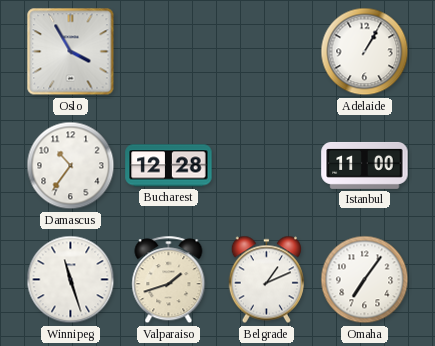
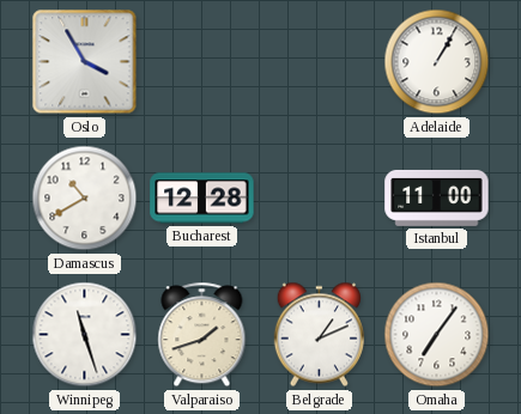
Damascus: 10:36 -> 10:40 (85, 199)
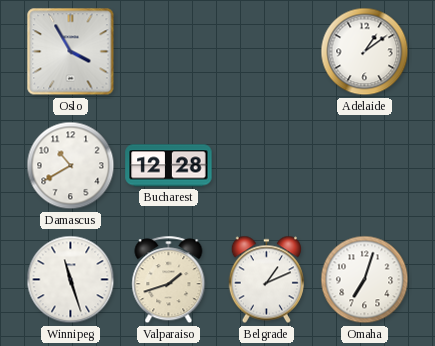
Adelaide: 1:05 -> 1:09 (365, 52)
Istanbul: 11:00 -> none (437, 197)
Omaha: 7:06 -> 7:03 (365, 280)
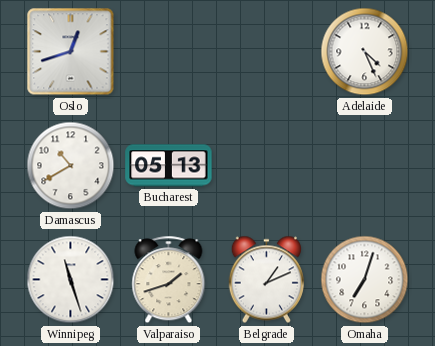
Oslo: 3:55 -> 12:42 (71, 52)
Adelaide: 1:09 -> 4:26 (365, 52)
Bucharest: 12:28 -> 05:13 (169, 166)
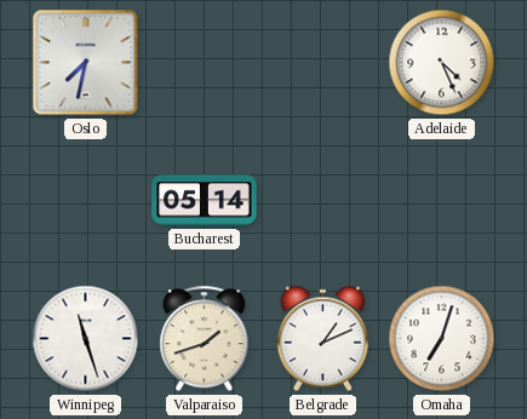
Oslo: 12:42 -> 7:32 (86, 63)
Damascus: 10:40 -> none (71, 166)
Bucharest: 05:13 -> 05:14 (205, 201)
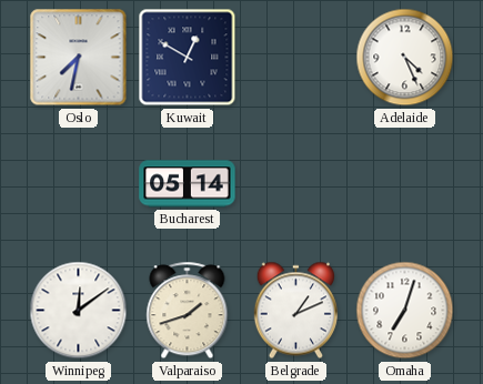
Kuwait: none -> 12:50 (188, 58)
Winnipeg: 11:27 -> 12:09 (79, 311)
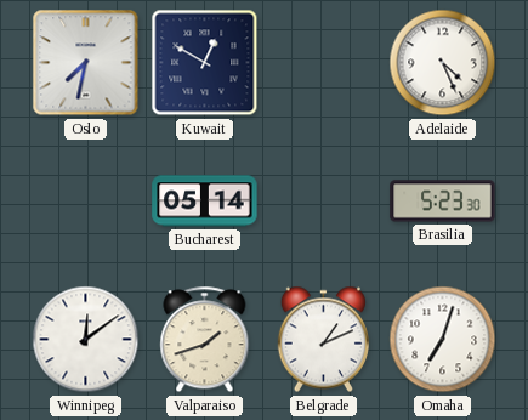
Brasilia: none -> 5:23 (443, 202)
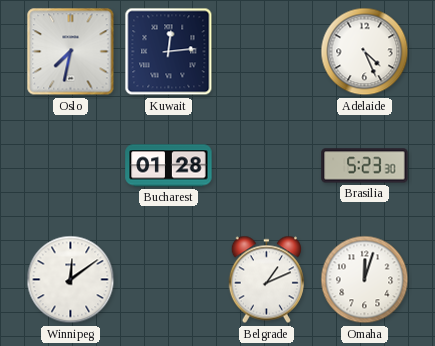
Kuwait: 12:50 -> 12:14 (169, 52)
Bucharest: 05:14 -> 01:28 (169, 166)
Valparaiso: 1:42 -> none (205, 340)
Omaha: 7:03 -> 12:03 (365, 280)
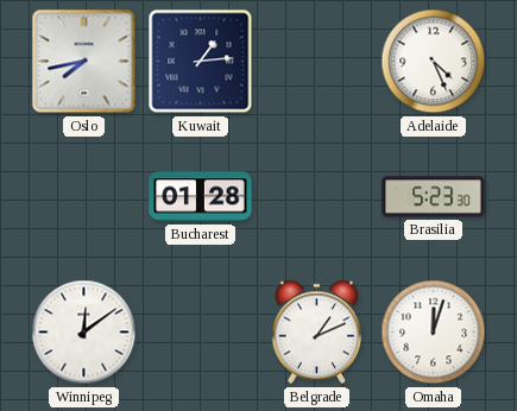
Oslo: 7:32 -> 7:43 (84, 62)
Kuwait: 12:14 -> 1:14 (201, 62)
